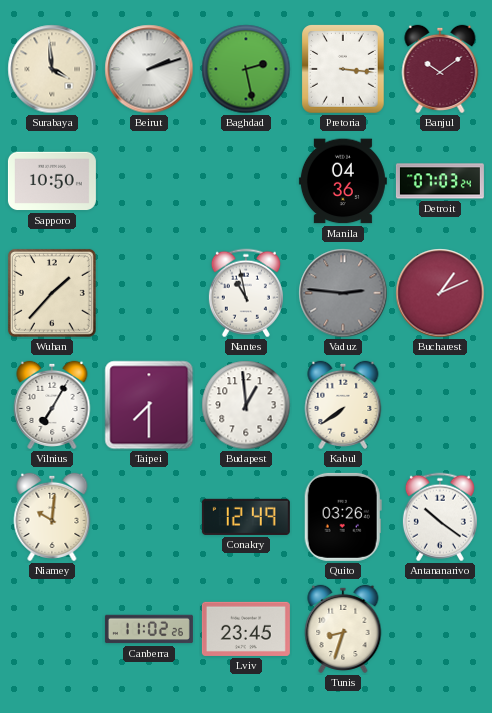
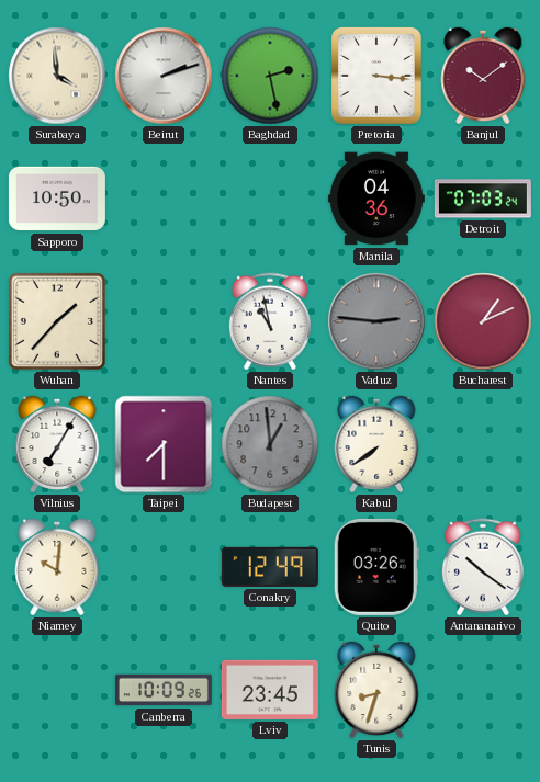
Budapest dial: white -> grey (270, 444)
Canberra: 11:02 -> 10:09 (164, 690)
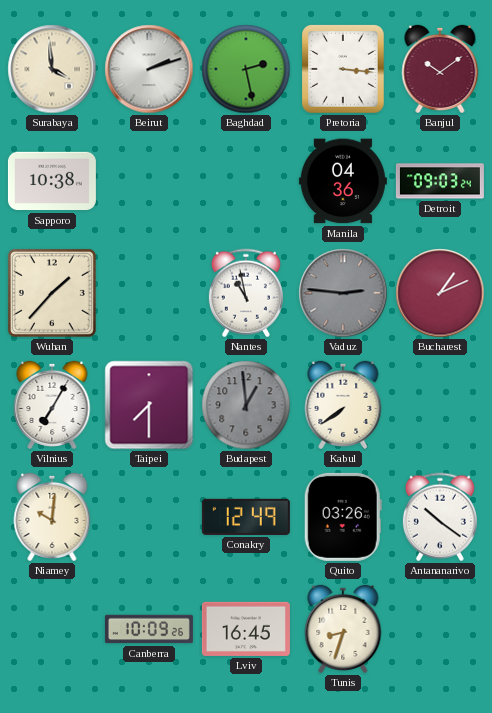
Sapporo: 10:50 -> 10:38 (52, 181)
Detroit: 07:03 -> 09:03 (440, 181)
Lviv: 23:45 -> 16:45 (246, 629)
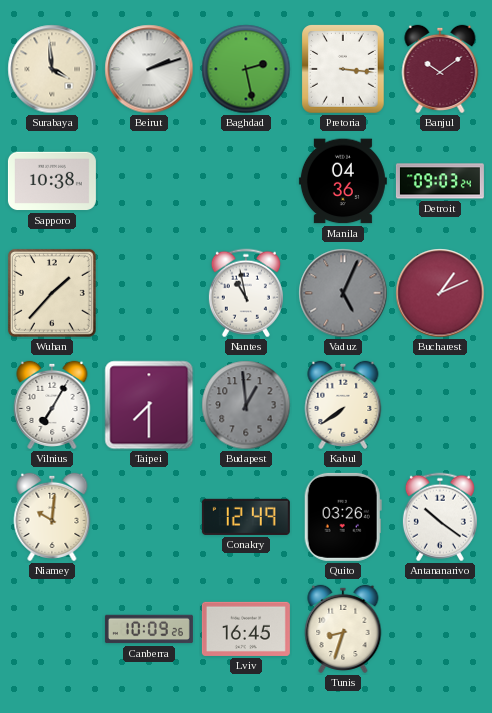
Vaduz: 2:46 -> 5:04 (343, 293)
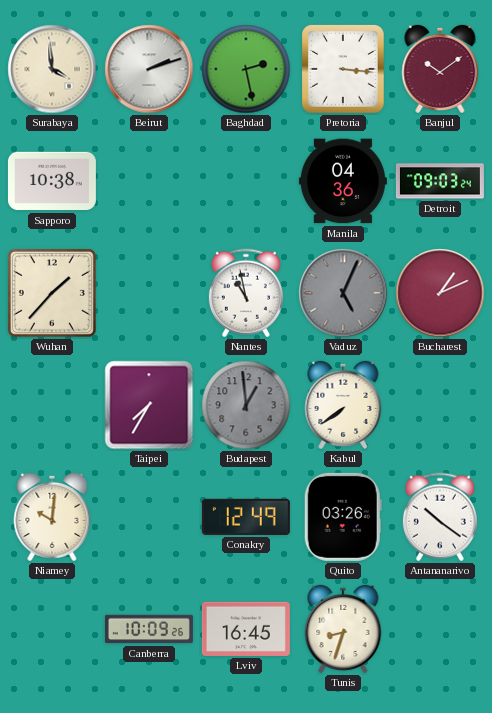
Vilnius: 7:05 -> none (52, 405)
Taipei: 7:30 -> 7:35 (149, 405)
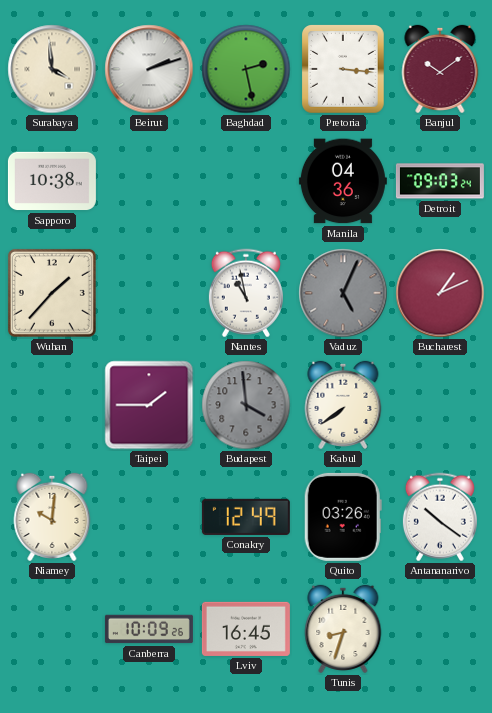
Taipei: 7:35 -> 1:45 (149, 405)
Budapest: 12:59 -> 3:59 (246, 405)
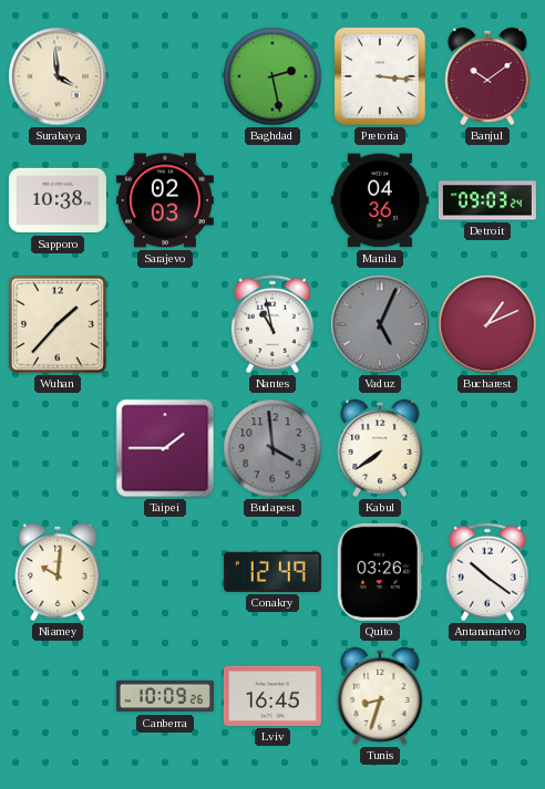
Beirut: 2:12 -> none (149, 69)
Sarajevo: none -> 02:03 (165, 200)
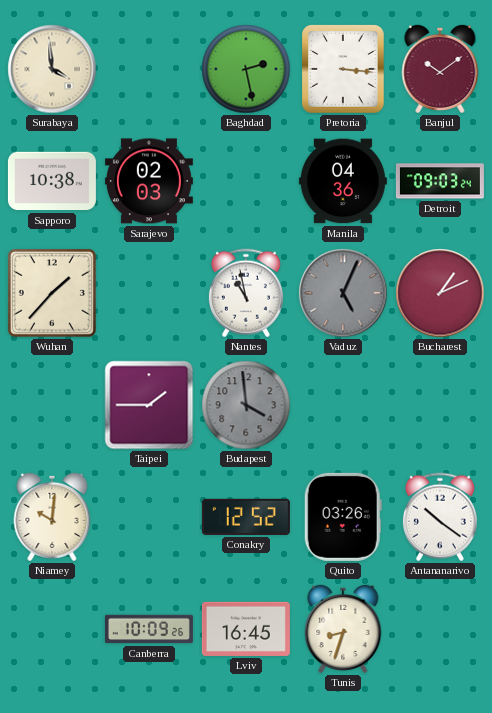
Kabul: 7:39 -> none (380, 448)
Conakry: 12:49 -> 12:52 (246, 517)
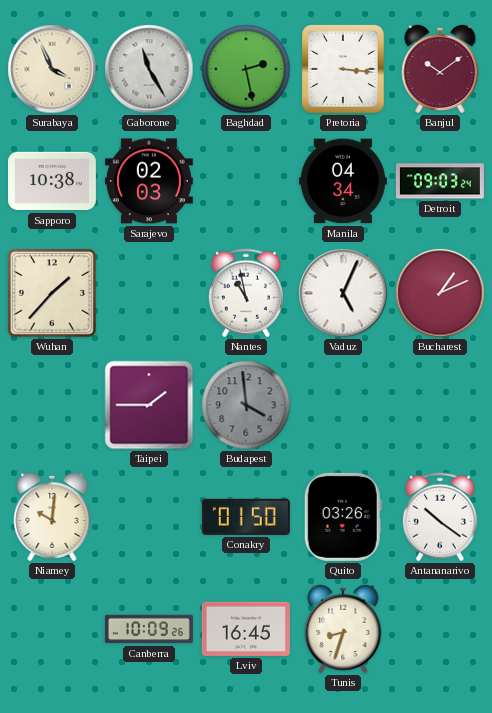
Surabaya: 3:59 -> 3:56 (52, 69)
Gaborone: none -> 11:25 (149, 69)
Manila: 04:36 -> 04:34 (343, 181)
Vaduz dial: grey -> white (343, 293)
Conakry: 12:52 -> 01:50 (246, 517)
